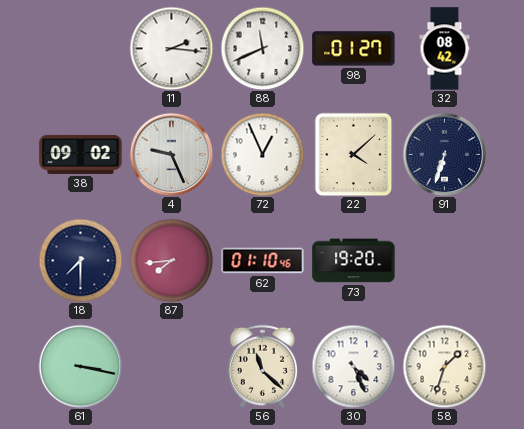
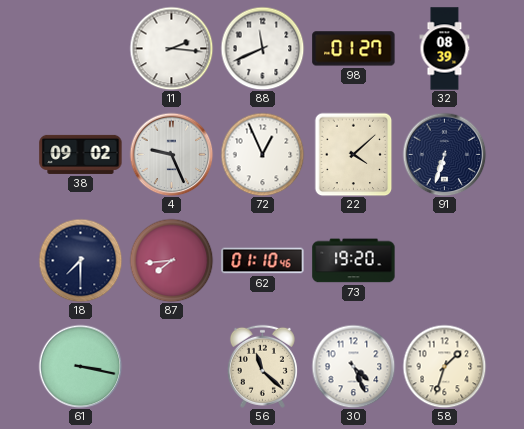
32: 08:42 -> 08:39 (445, 49)
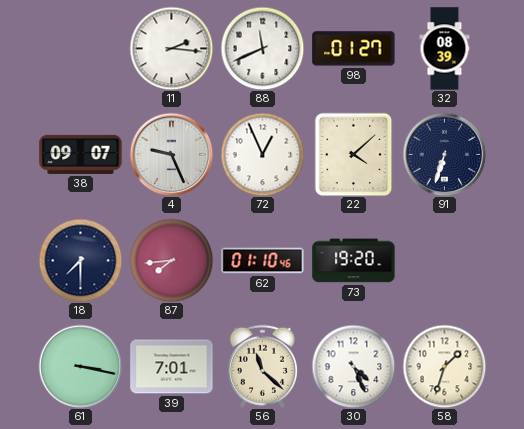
38: 09:02 -> 09:07 (81, 154)
39: none -> 7:01 (172, 367)
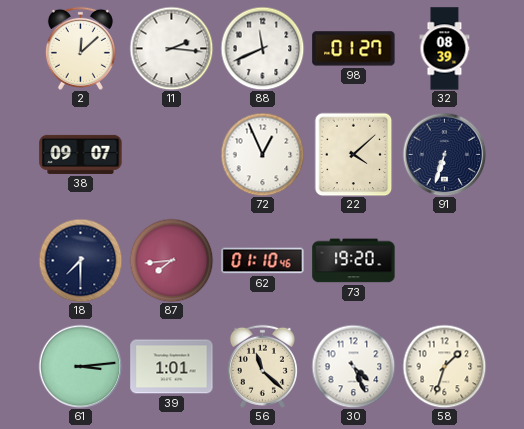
2: none -> 12:08 (80, 48)
4: 9:26 -> none (171, 154)
61: 3:17 -> 3:14 (80, 366)
39: 7:01 -> 1:01 (172, 367)
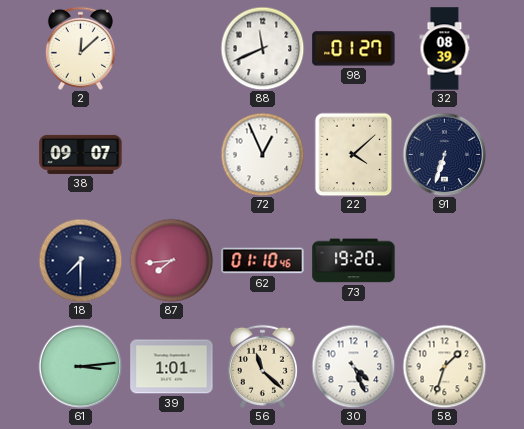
11: 2:16 -> none (171, 48)
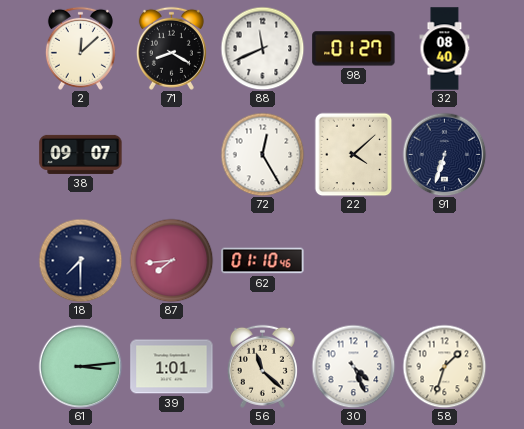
71: none -> 8:20 (171, 48)
32: 08:39 -> 08:40 (445, 49)
72: 12:56 -> 12:25 (262, 154)
73: 19:20 -> none (354, 261)
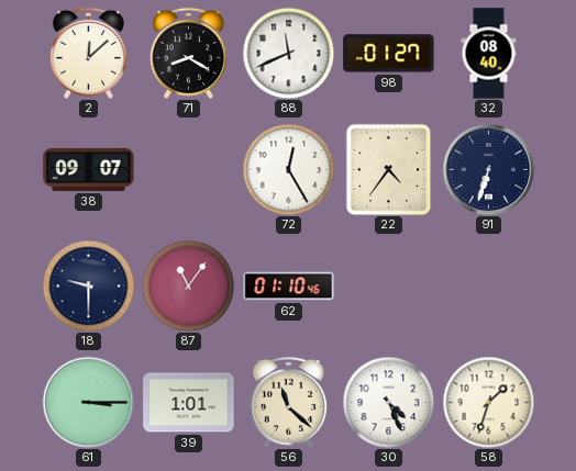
22: 4:08 -> 4:36 (389, 169)
18: 7:30 -> 9:30 (88, 285)
87: 7:44 -> 11:06 (188, 285)
61: 3:14 -> 3:15 (88, 402)
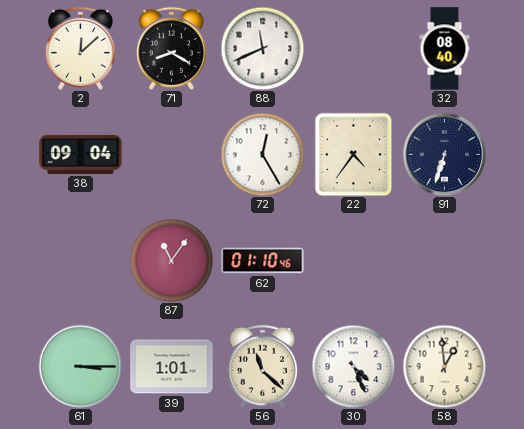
98: 01:27 -> none (389, 54)
38: 09:07 -> 09:04 (81, 154)
18: 9:30 -> none (88, 285)
58: 1:33 -> 12:59 (444, 366)
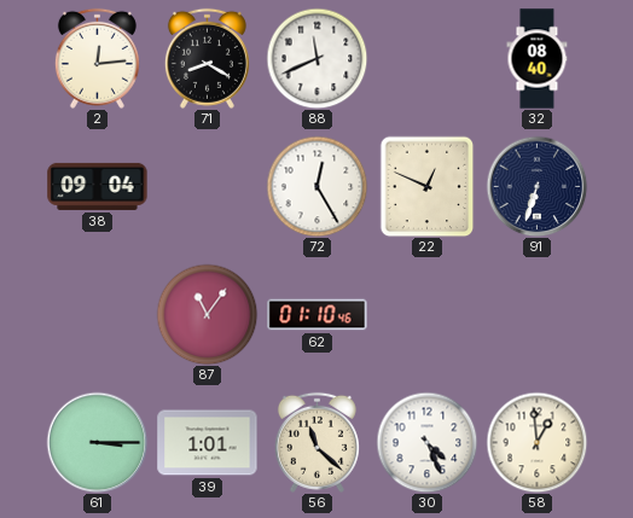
2: 12:08 -> 12:14 (97, 58)
22: 4:36 -> 12:49 (428, 186)
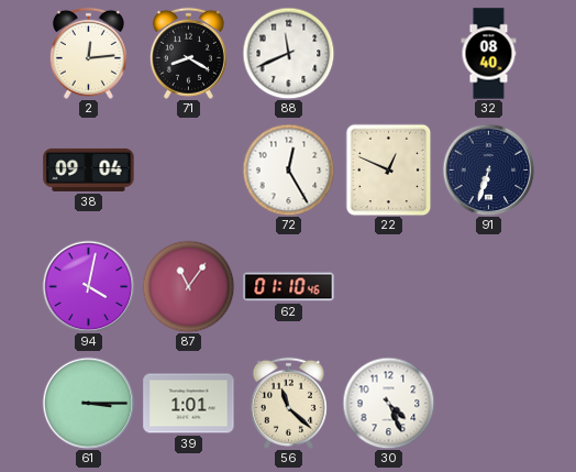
94: none -> 4:02 (88, 286)
58: 12:59 -> none (536, 442)
